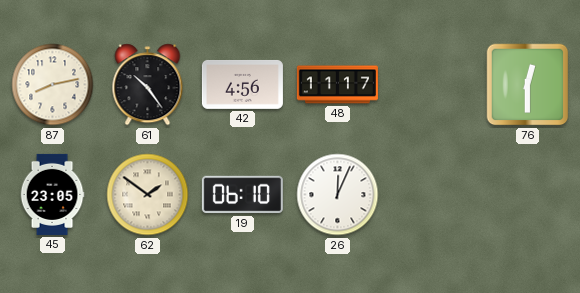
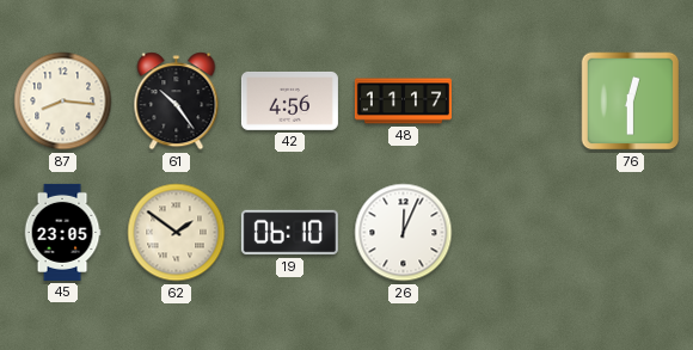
87: 8:13 -> 8:16 (63, 102)
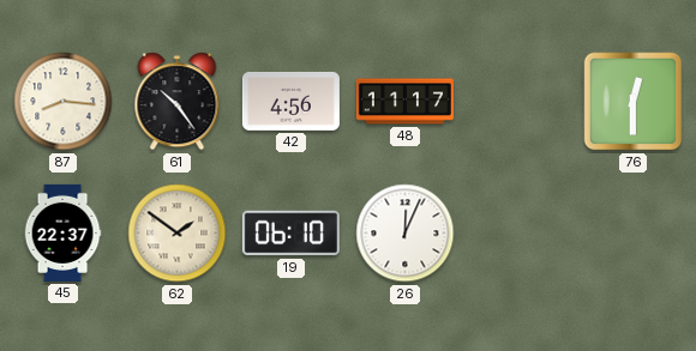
45: 23:05 -> 22:37 (62, 232)
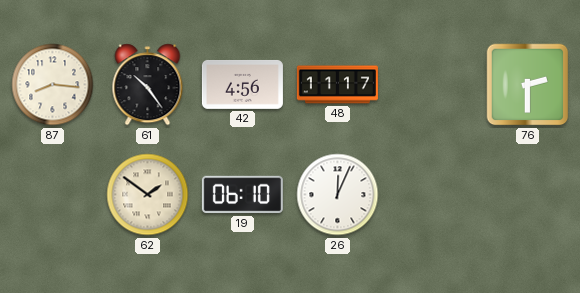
76: 12:30 -> 2:30 (528, 85)
45: 22:37 -> none (62, 232)
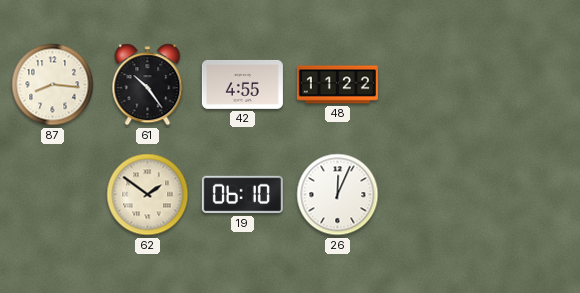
42: 4:56 -> 4:55 (242, 84)
48: 11:17 -> 11:22 (337, 85)
76: 2:30 -> none (528, 85)
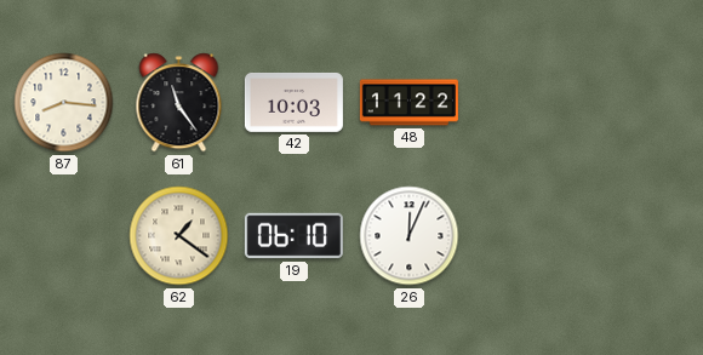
61: 10:24 -> 11:24 (179, 103)
42: 4:55 -> 10:03 (293, 102)
62: 1:51 -> 1:21 (179, 236)
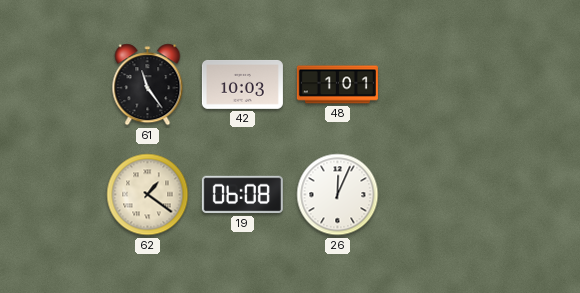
87: 8:16 -> none (64, 103)
48: 11:22 -> 1:01 (337, 85)
19: 06:10 -> 06:08 (242, 195)
